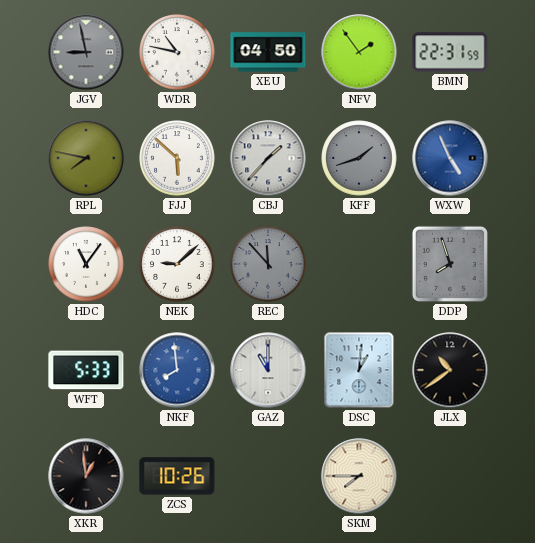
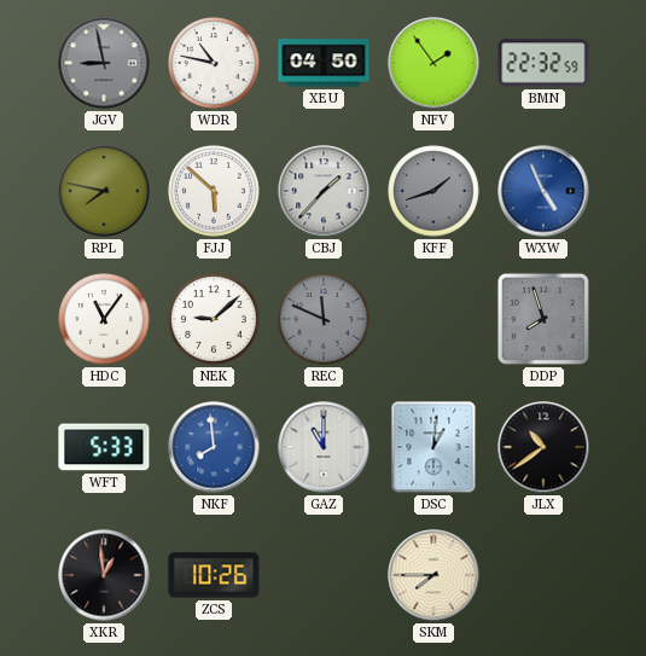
BMN: 22:31 -> 22:32 (543, 63)
REC: 11:53 -> 11:49 (324, 319)
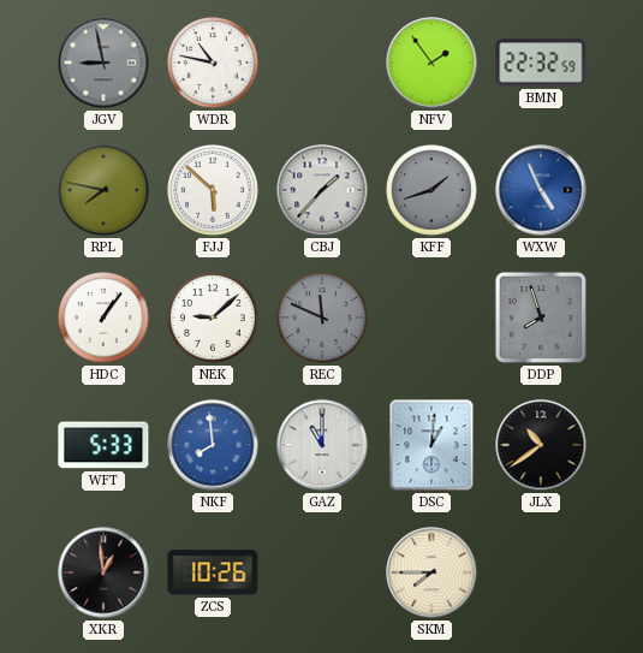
XEU: 04:50 -> none (324, 63)
HDC: 11:06 -> 1:06 (103, 317)
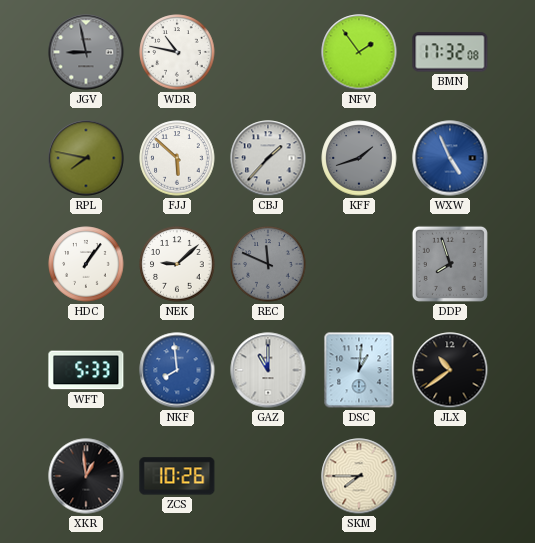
BMN: 22:32 -> 17:32 (450, 52)
